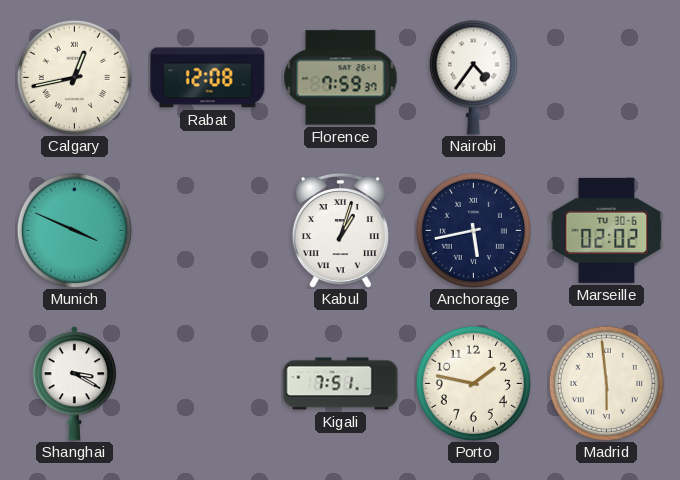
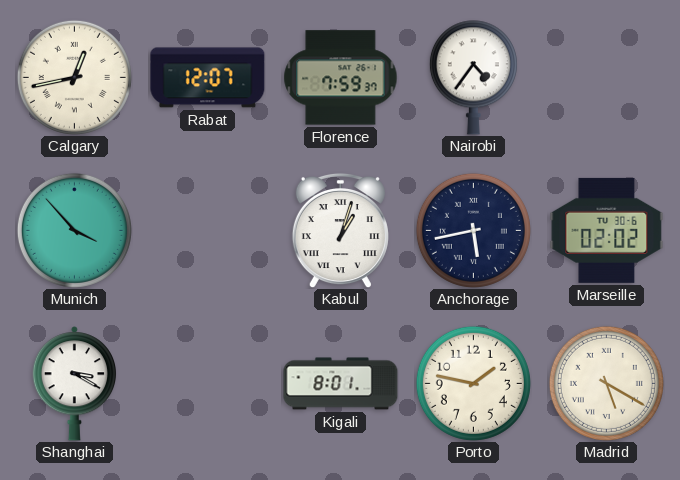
Rabat: 12:08 -> 12:07 (208, 78)
Munich: 3:49 -> 3:53 (74, 230)
Kigali: 7:51 -> 8:01 (341, 384)
Madrid: 5:59 -> 5:20 (606, 383)
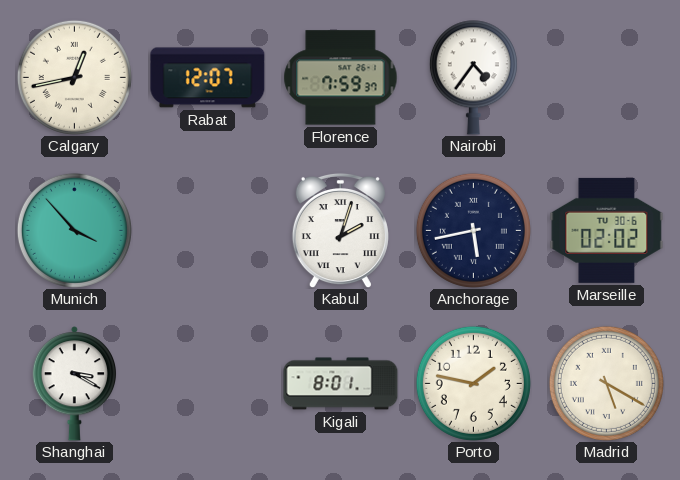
Kabul: 1:03 -> 2:03 (340, 230)
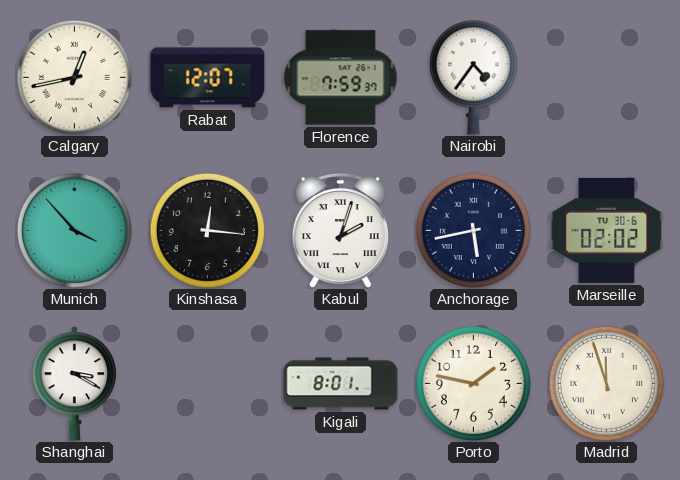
Kinshasa: none -> 12:16 (207, 230)
Madrid: 5:20 -> 11:57 (606, 383)
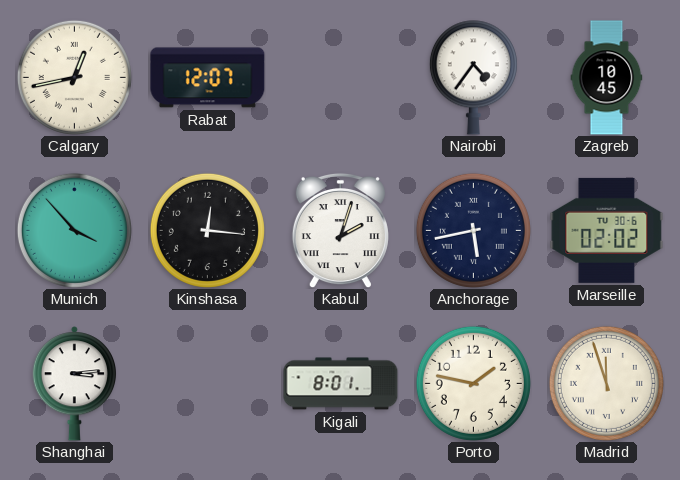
Florence: 7:59 -> none (341, 78)
Zagreb: none -> 10:45 (607, 78)
Shanghai: 3:20 -> 3:14 (74, 384)
